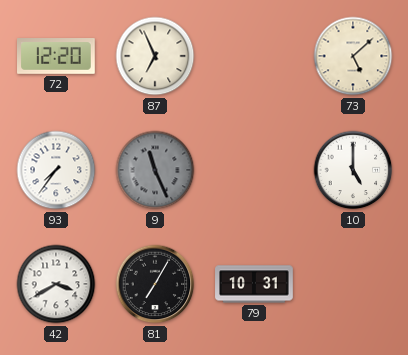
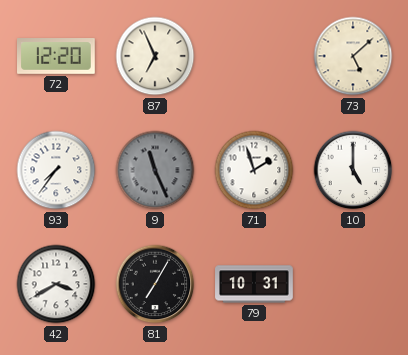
71: none -> 1:57 (254, 170)
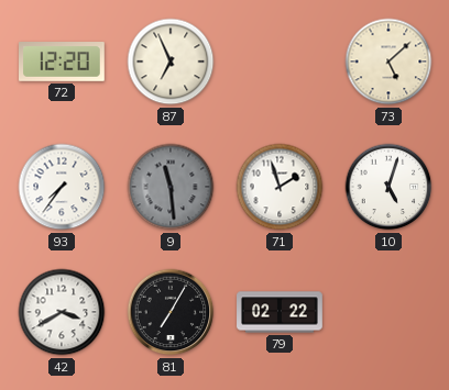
9: 11:26 -> 11:29 (171, 187)
10: 5:00 -> 5:03 (388, 187)
79: 10:31 -> 02:22 (280, 312)
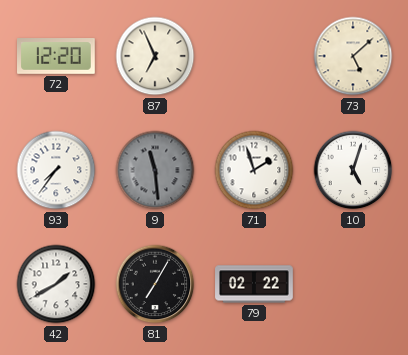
42: 3:40 -> 1:40 (56, 284)
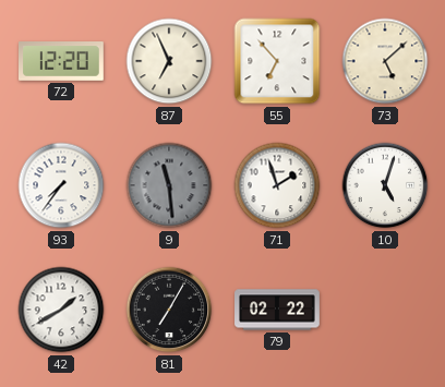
55: none -> 6:53 (277, 61)
